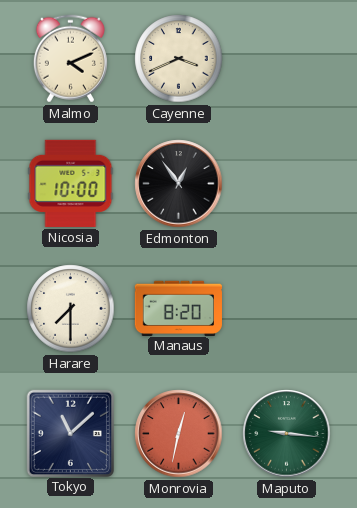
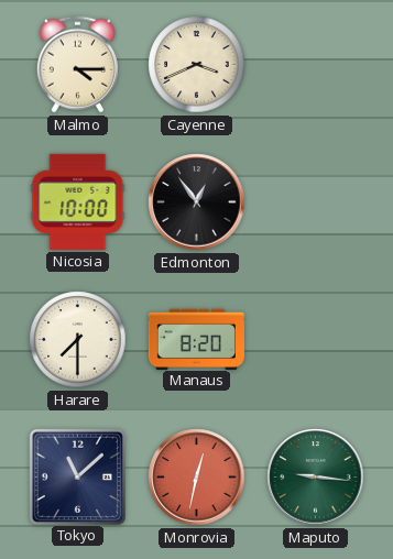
Malmo: 4:11 -> 4:15 (77, 65)
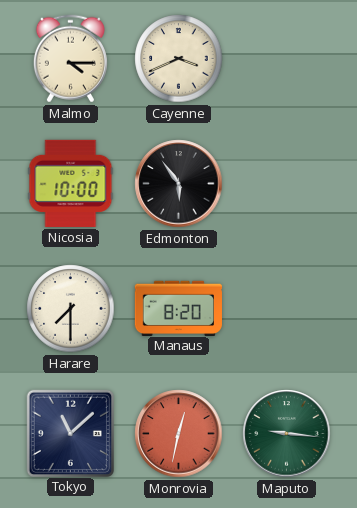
Edmonton: 12:54 -> 5:54 (179, 184)
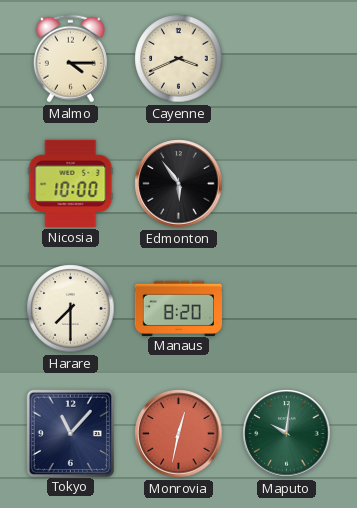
Tokyo: 11:08 -> 11:07 (70, 433)
Maputo: 9:16 -> 10:01 (287, 434)
